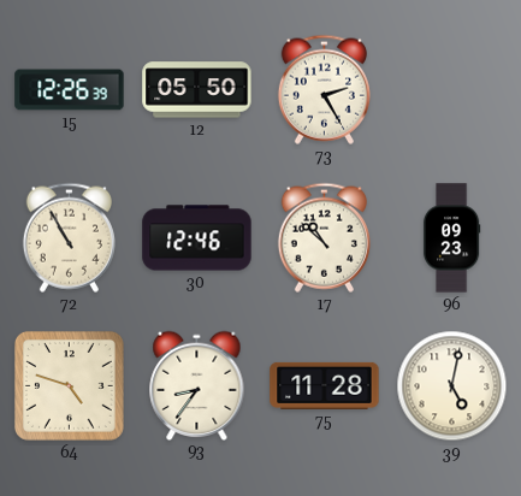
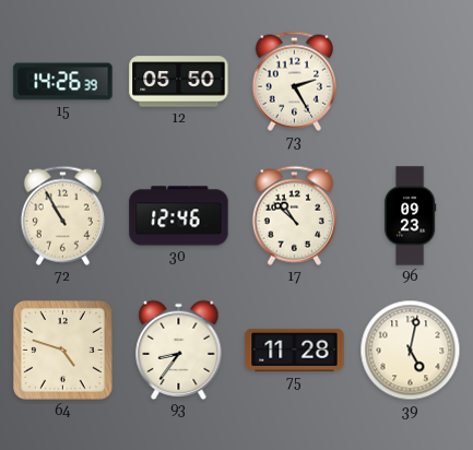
15: 12:26 -> 14:26 (63, 82)
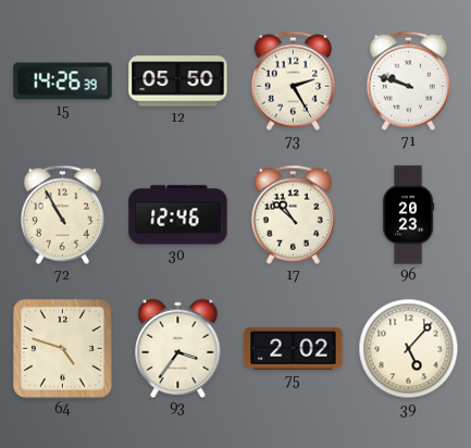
71: none -> 9:48 (408, 80)
96: 09:23 -> 20:23 (408, 215)
93: 8:36 -> 3:36 (178, 348)
75: 11:28 -> 2:02 (294, 348)
39: 5:02 -> 5:07 (409, 349)
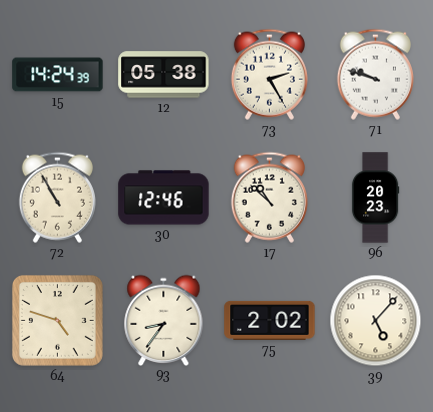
15: 14:26 -> 14:24 (58, 75)
12: 05:50 -> 05:38 (164, 75)
93: 3:36 -> 8:36 (164, 320)
